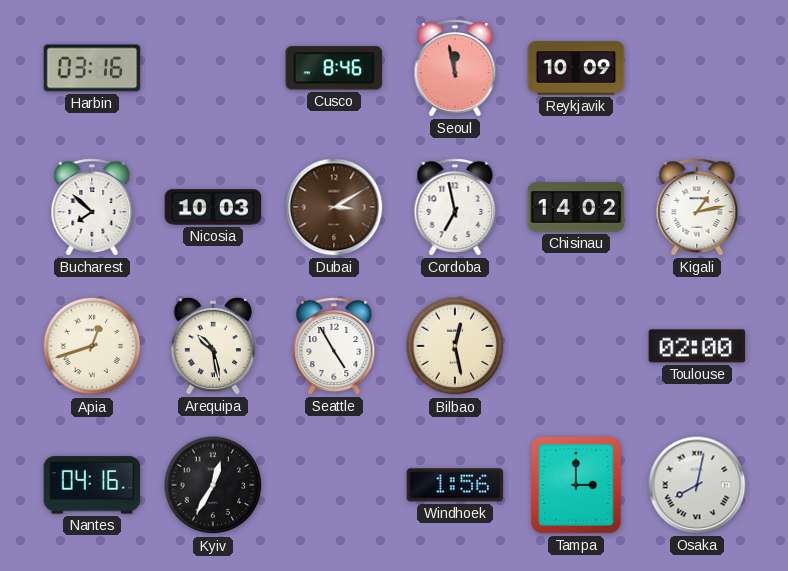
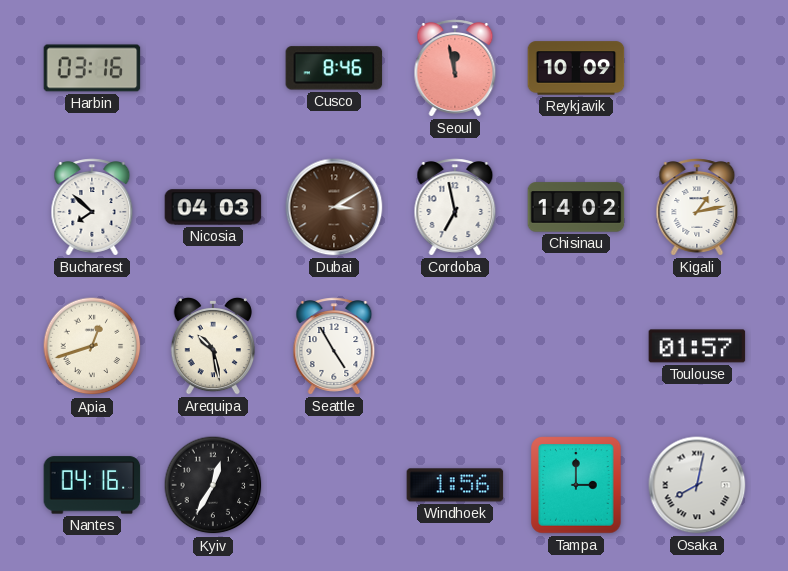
Nicosia: 10:03 -> 04:03 (213, 207)
Bilbao: 12:28 -> none (455, 346)
Toulouse: 02:00 -> 01:57 (697, 346)
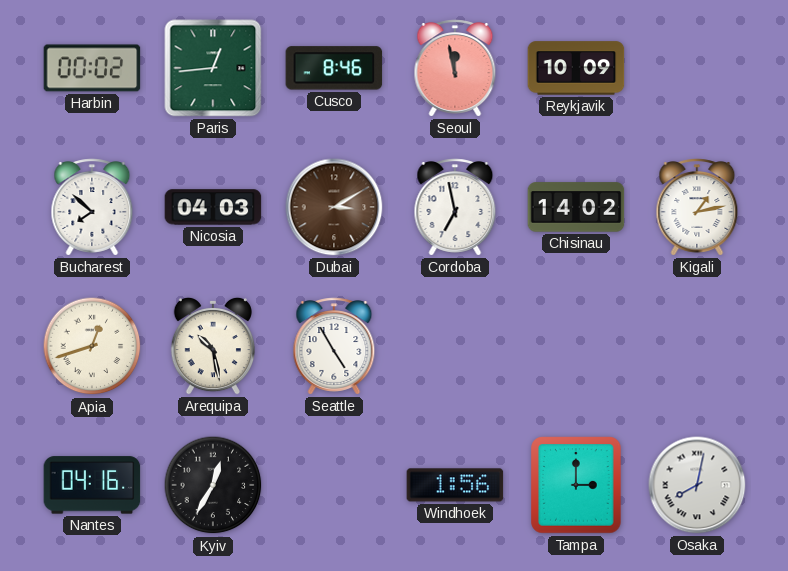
Harbin: 03:16 -> 00:02 (92, 68)
Paris: none -> 12:44 (213, 68)
Toulouse: 01:57 -> none (697, 346)
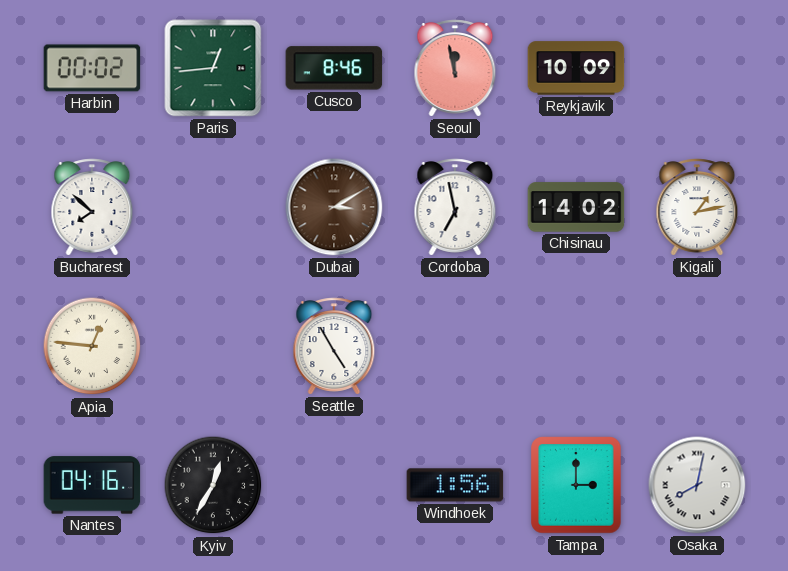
Nicosia: 04:03 -> none (213, 207)
Apia: 12:42 -> 12:46 (92, 346)
Arequipa: 10:28 -> none (213, 346)
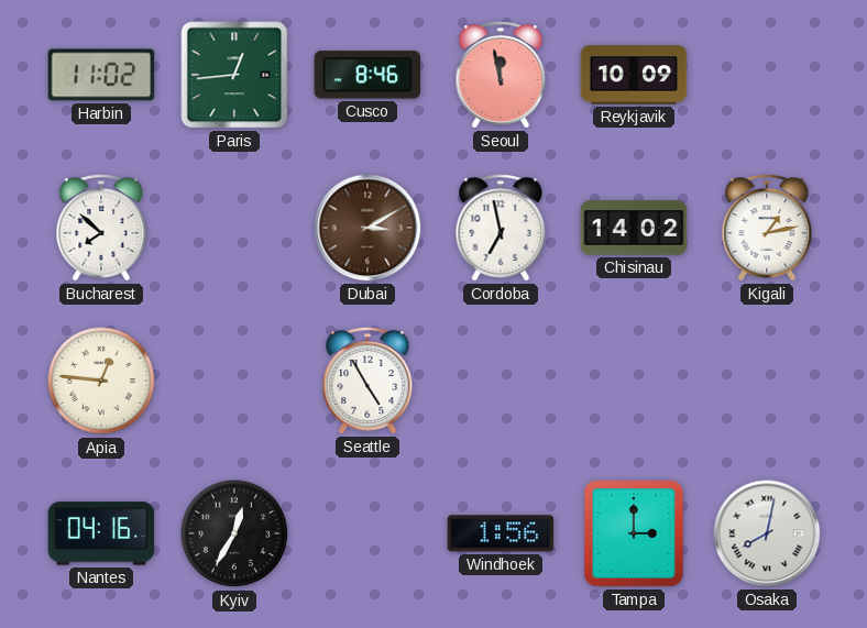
Harbin: 00:02 -> 11:02 (101, 75)
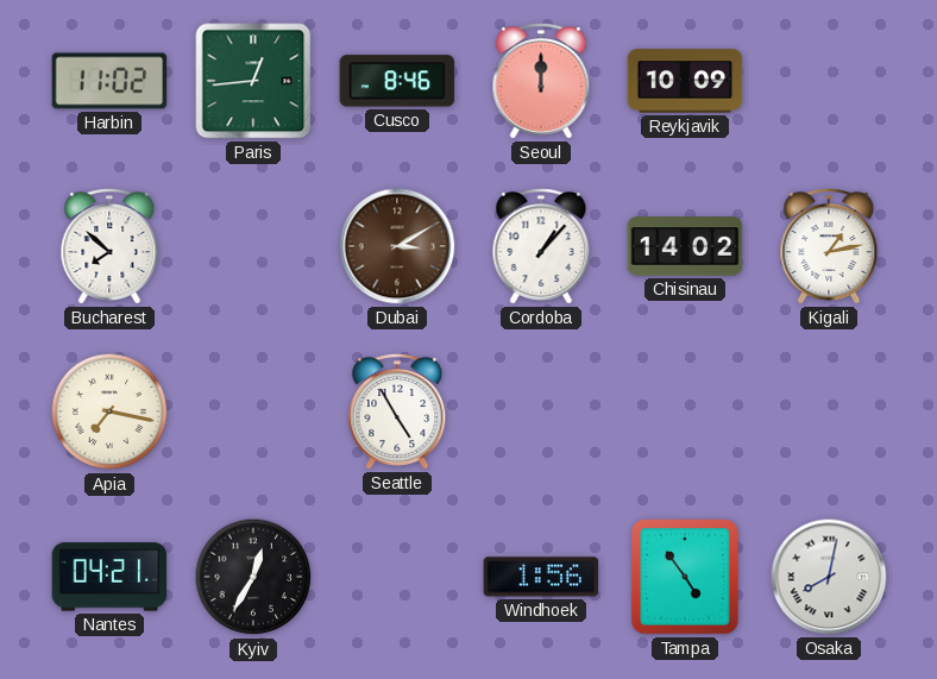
Seoul: 11:58 -> 12:00 (541, 81)
Cordoba: 6:58 -> 1:07 (541, 246)
Apia: 12:46 -> 7:17 (109, 411)
Nantes: 04:16 -> 04:21 (109, 577)
Tampa: 3:00 -> 4:54 (685, 577)
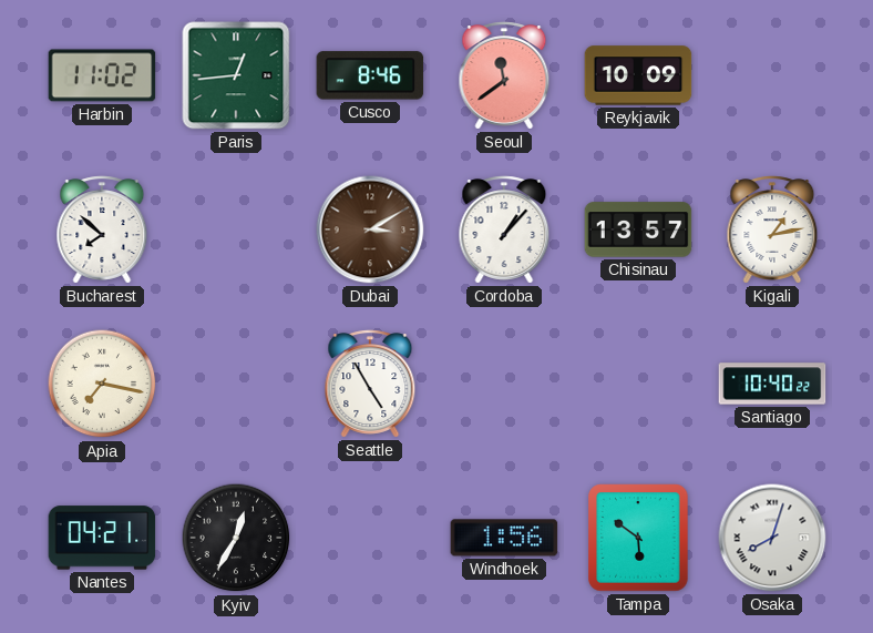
Seoul: 12:00 -> 11:39 (504, 75)
Chisinau: 14:02 -> 13:57 (638, 229)
Santiago: none -> 10:40 (772, 384)
Tampa: 4:54 -> 5:51 (638, 538)
Osaka: 8:02 -> 8:03 (772, 538)
